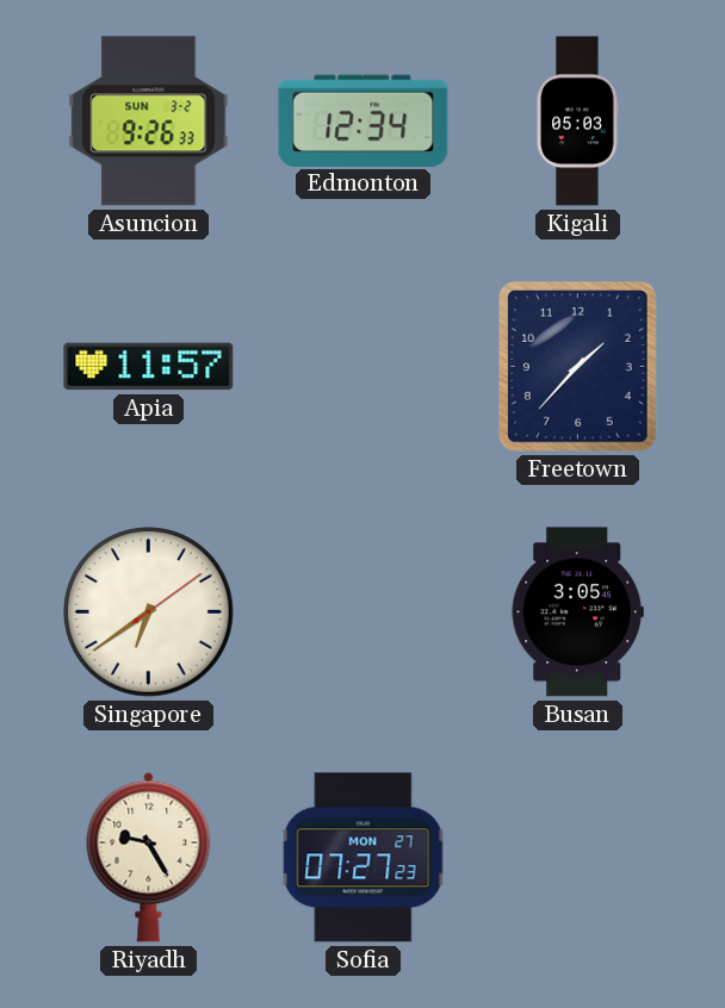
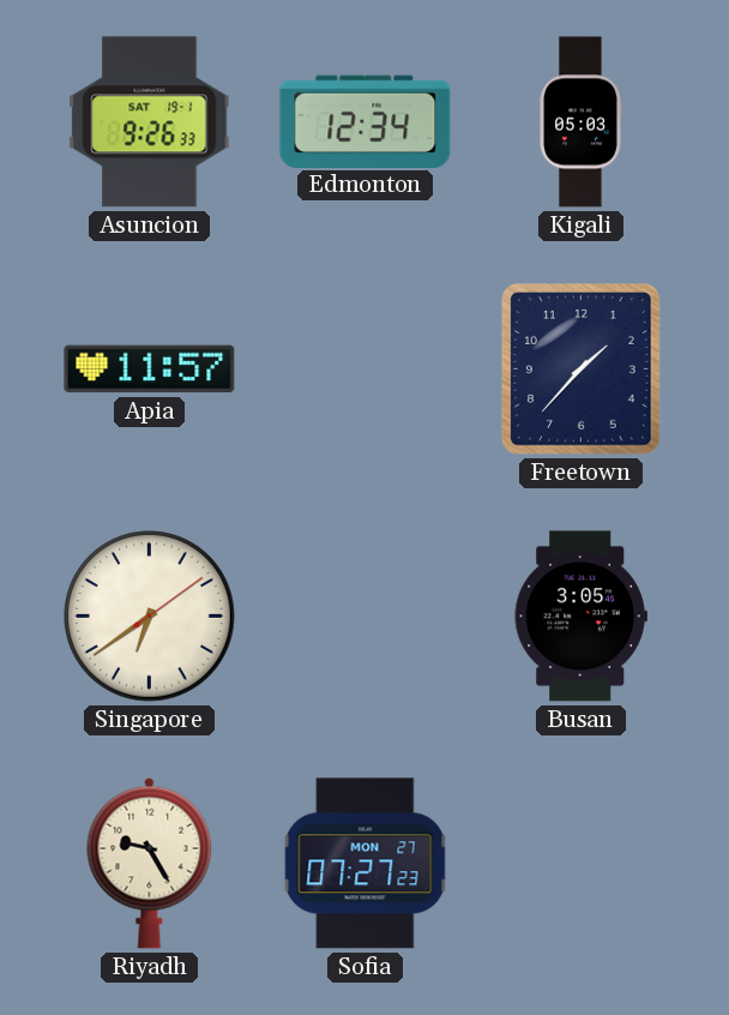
Asuncion date: SUN 3-2 -> SAT 19-1 (150, 122)
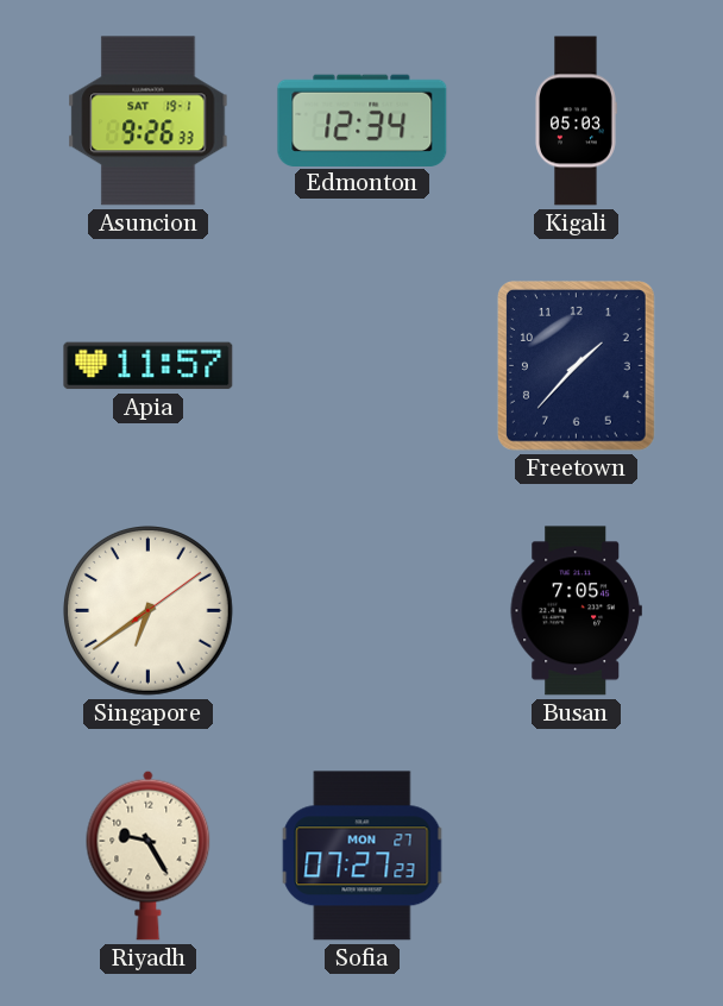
Busan: 3:05 -> 7:05 (576, 611)
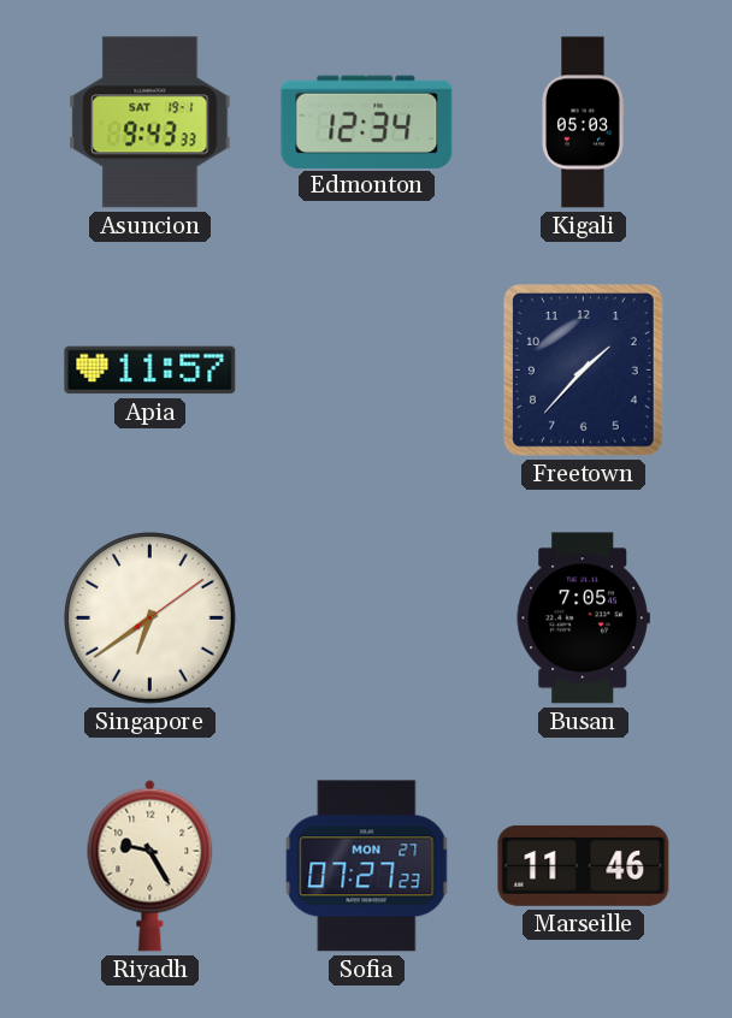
Asuncion: 9:26 -> 9:43 (150, 123)
Marseille: none -> 11:46 (584, 865)
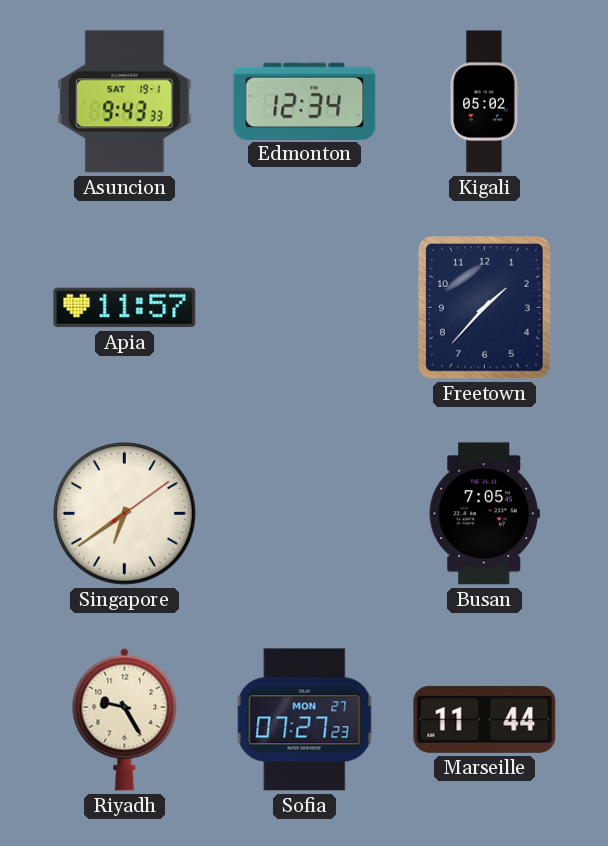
Kigali: 05:03 -> 05:02 (484, 102)
Marseille: 11:46 -> 11:44 (485, 719)
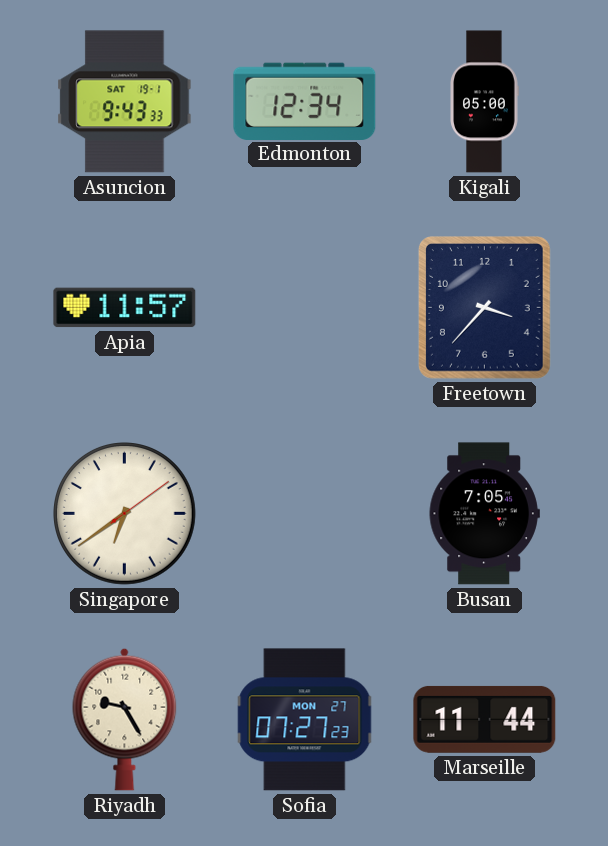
Kigali: 05:02 -> 05:00 (484, 102)
Freetown: 1:37 -> 3:37 (484, 308)
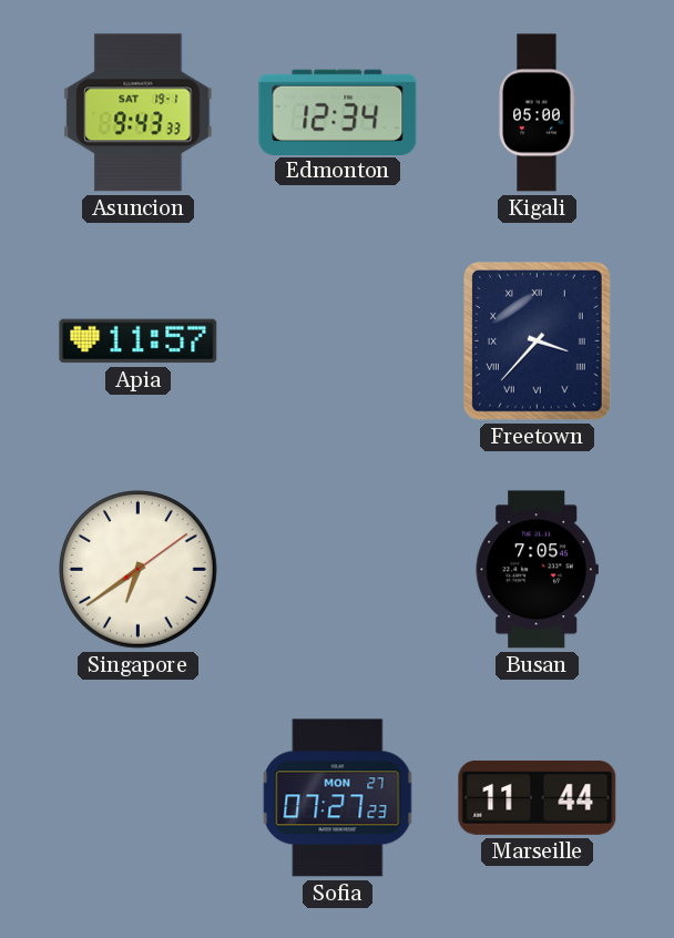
Freetown numerals: Arabic -> Roman (537, 341)
Riyadh: 9:25 -> none (125, 719)
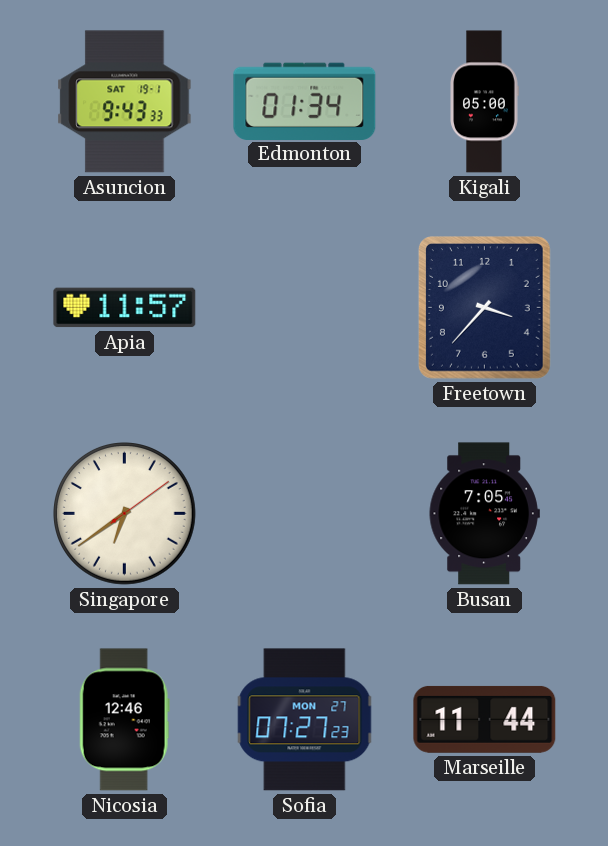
Edmonton: 12:34 -> 01:34 (305, 101)
Freetown numerals: Roman -> Arabic (484, 308)
Nicosia: none -> 12:46 (124, 720)
